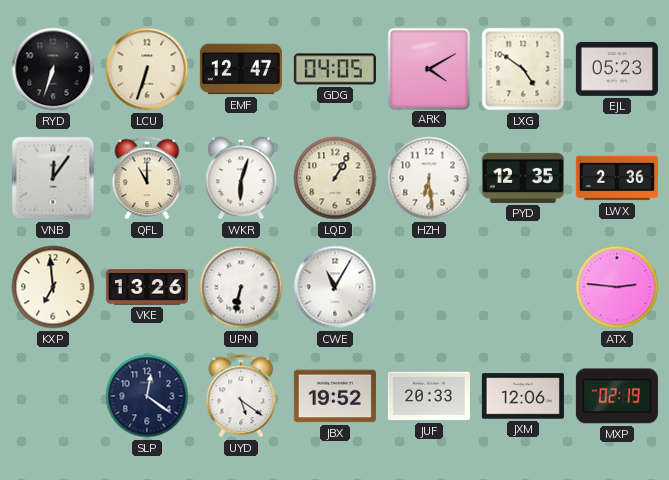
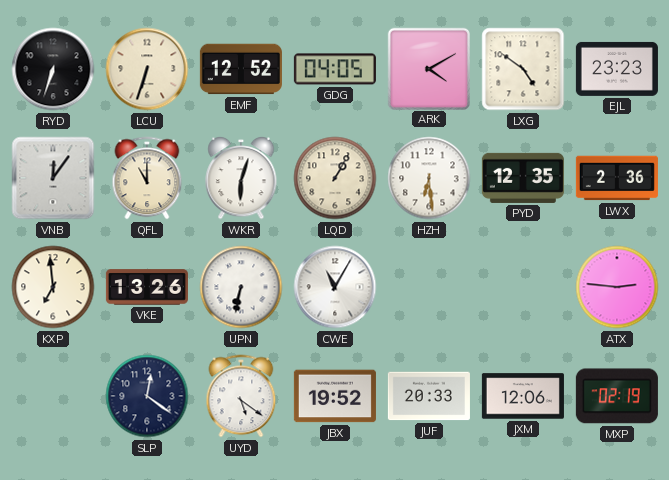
EMF: 12:47 -> 12:52 (241, 69)
EJL: 05:23 -> 23:23 (617, 69)
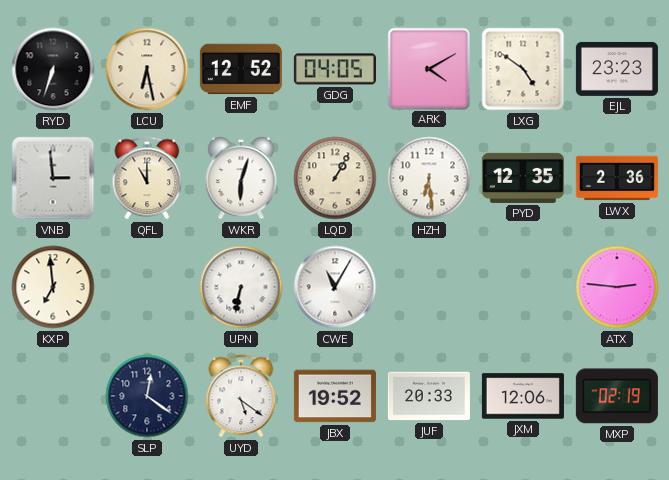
LCU: 6:33 -> 6:28 (147, 69)
VNB: 12:06 -> 2:59 (53, 178)
VKE: 13:26 -> none (147, 287)
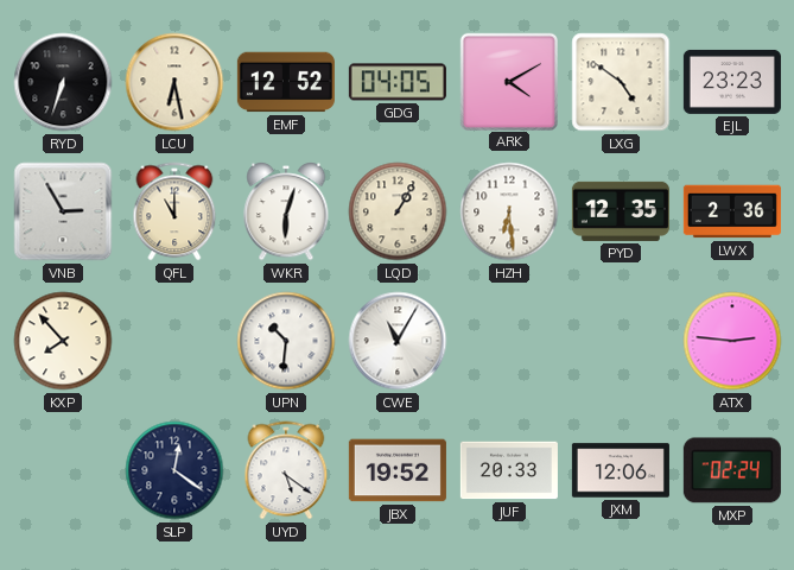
VNB: 2:59 -> 2:55 (63, 211)
KXP: 6:59 -> 7:53 (63, 341)
UPN: 6:32 -> 10:31 (286, 341)
MXP: 02:19 -> 02:24 (732, 470)
